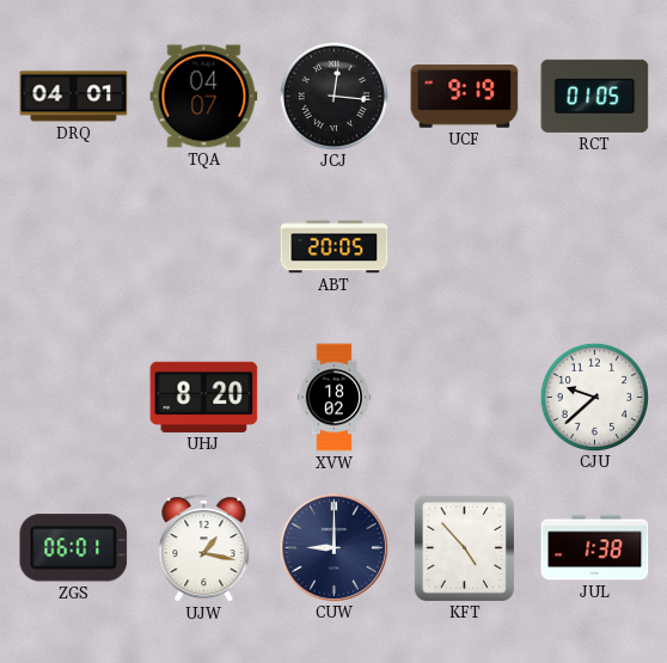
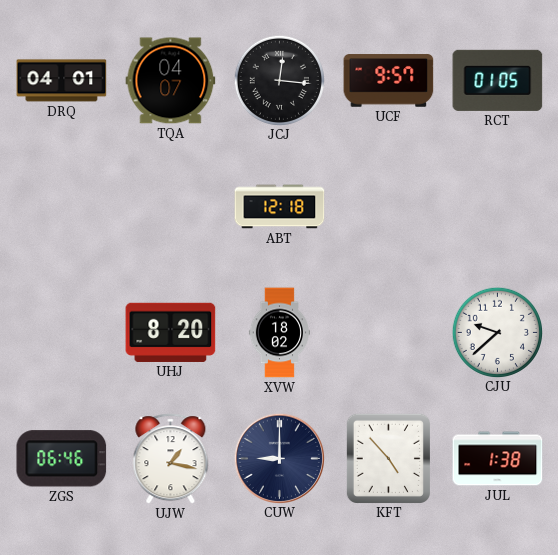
UCF: 9:19 -> 9:57 (389, 81)
ABT: 20:05 -> 12:18 (280, 207)
ZGS: 06:01 -> 06:46 (62, 459)
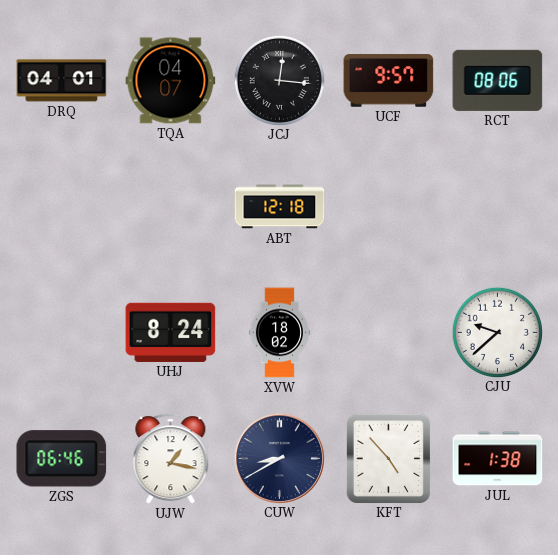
RCT: 01:05 -> 08:06 (498, 80)
UHJ: 8:20 -> 8:24 (171, 332)
CUW: 9:00 -> 8:40 (279, 458)
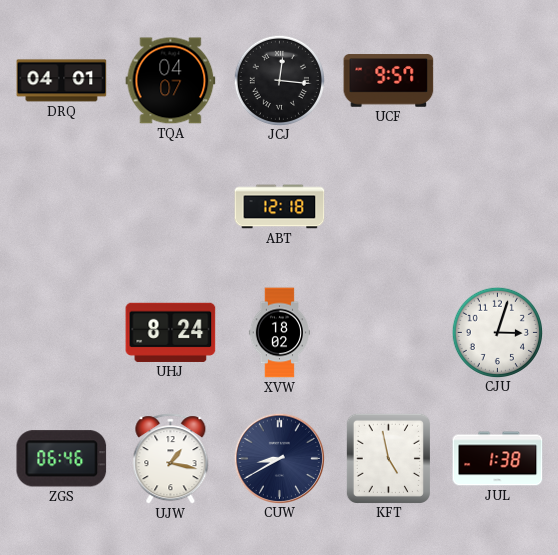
RCT: 08:06 -> none (498, 80)
CJU: 9:38 -> 3:03 (497, 332)
KFT: 4:53 -> 4:58 (388, 458)
